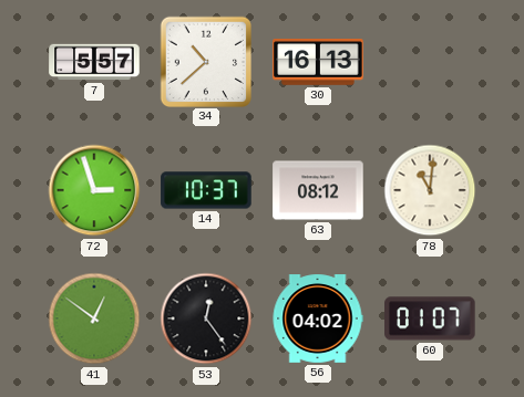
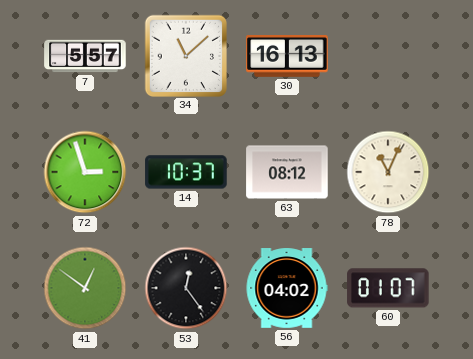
34: 10:38 -> 11:08 (185, 55)
78: 11:01 -> 11:04 (388, 172)
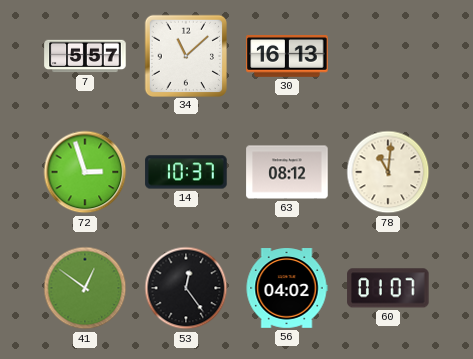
78: 11:04 -> 11:01 (388, 172)
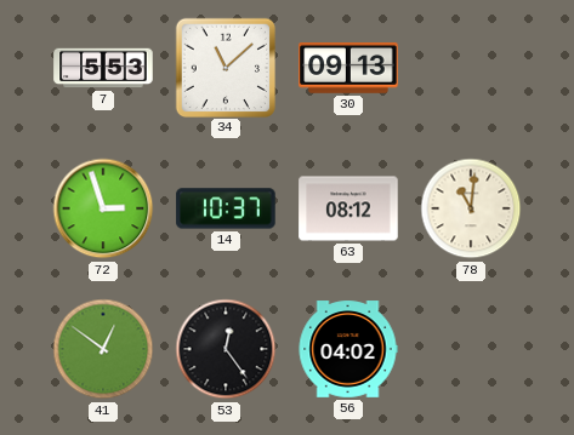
7: 5:57 -> 5:53 (103, 68)
30: 16:13 -> 09:13 (348, 69)
60: 01:07 -> none (388, 288)
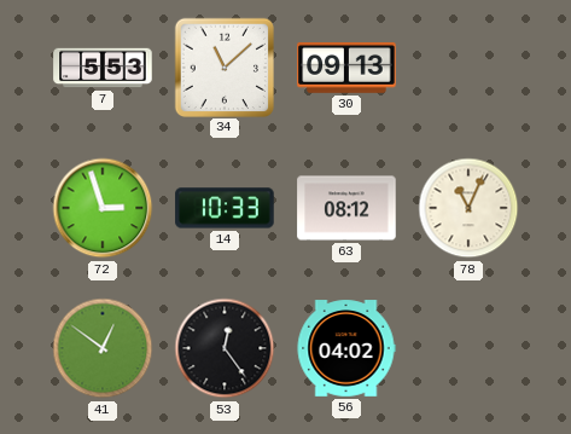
14: 10:37 -> 10:33 (225, 208)
78: 11:01 -> 11:04 (468, 208)
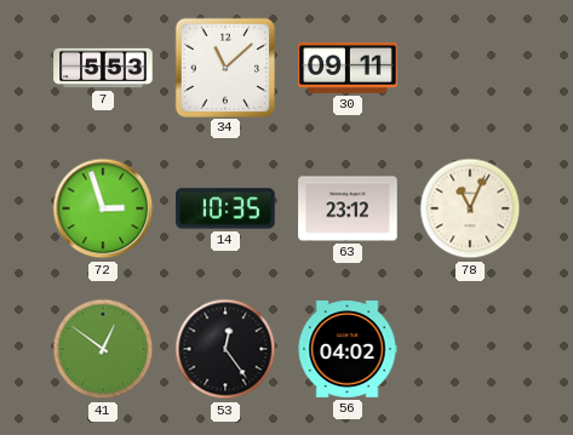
30: 09:13 -> 09:11 (348, 69)
14: 10:33 -> 10:35 (225, 208)
63: 08:12 -> 23:12 (348, 208)
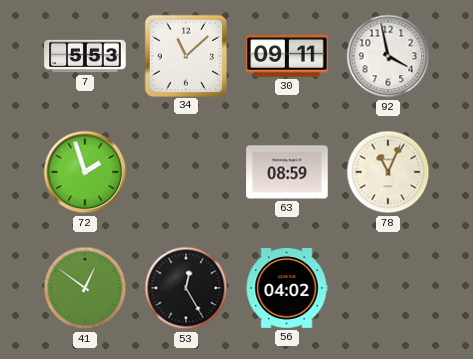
92: none -> 3:58 (388, 56)
72: 2:57 -> 1:57 (85, 172)
14: 10:35 -> none (225, 208)
63: 23:12 -> 08:59 (287, 172)
53: 12:24 -> 12:25 (186, 288)
